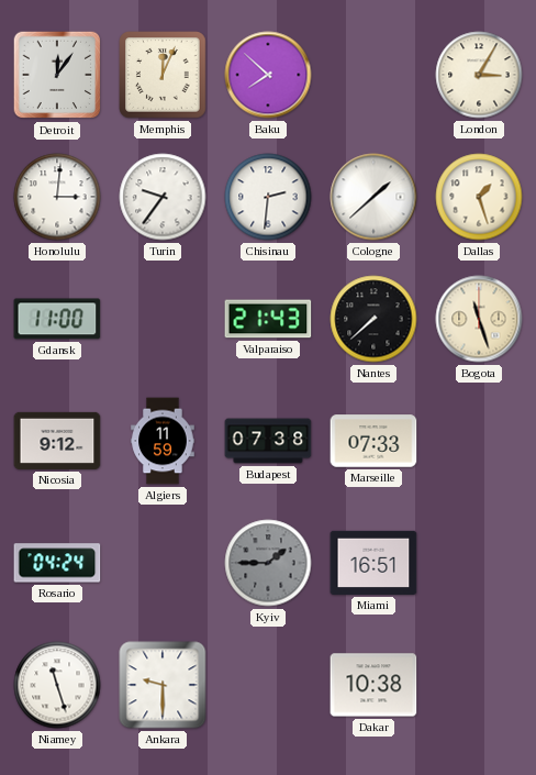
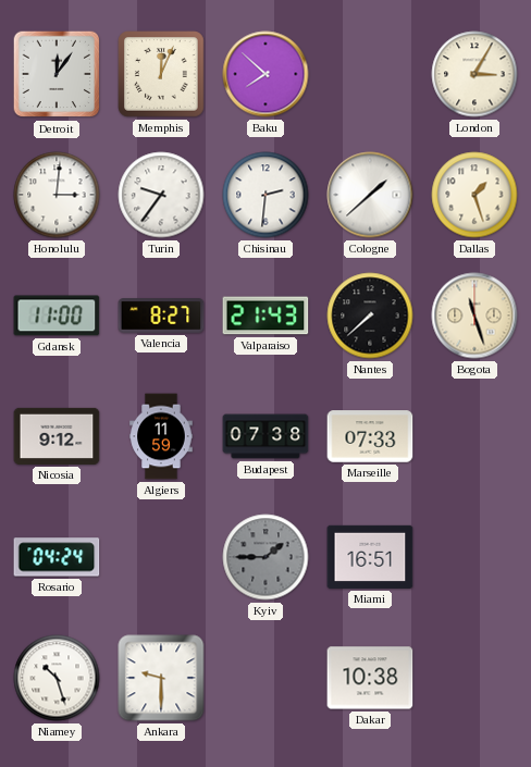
Valencia: none -> 8:27 (161, 316)
Niamey: 11:27 -> 10:27 (57, 678)
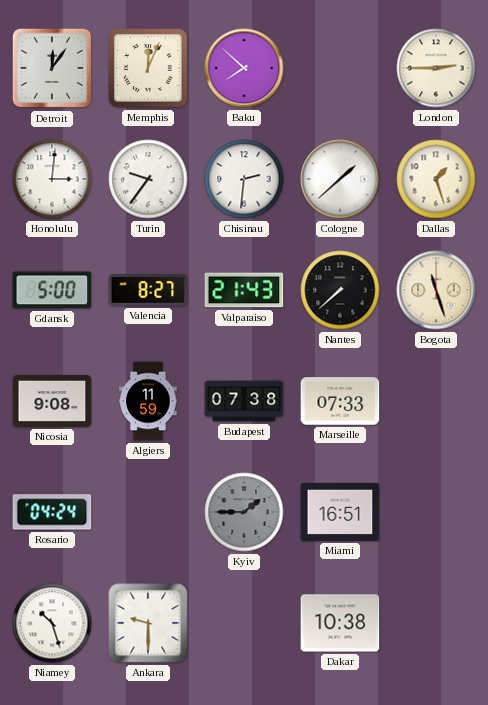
London: 3:05 -> 2:45 (436, 68)
Gdansk: 11:00 -> 5:00 (52, 290)
Nicosia: 9:12 -> 9:08 (52, 401)
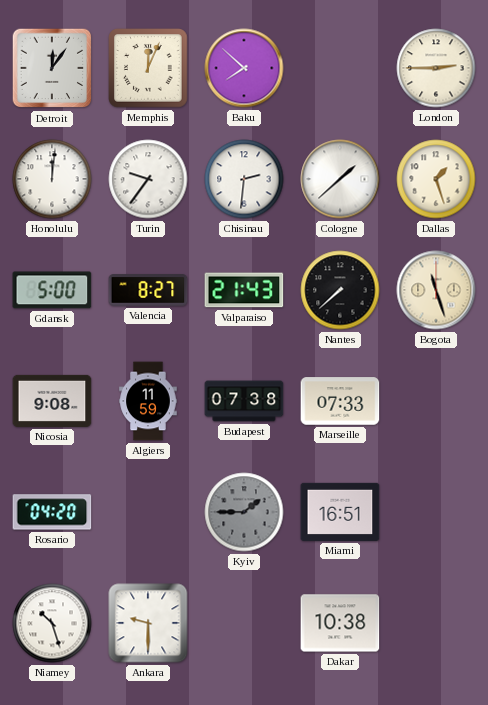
Honolulu: 3:01 -> 12:01 (52, 179)
Rosario: 04:24 -> 04:20 (52, 512)
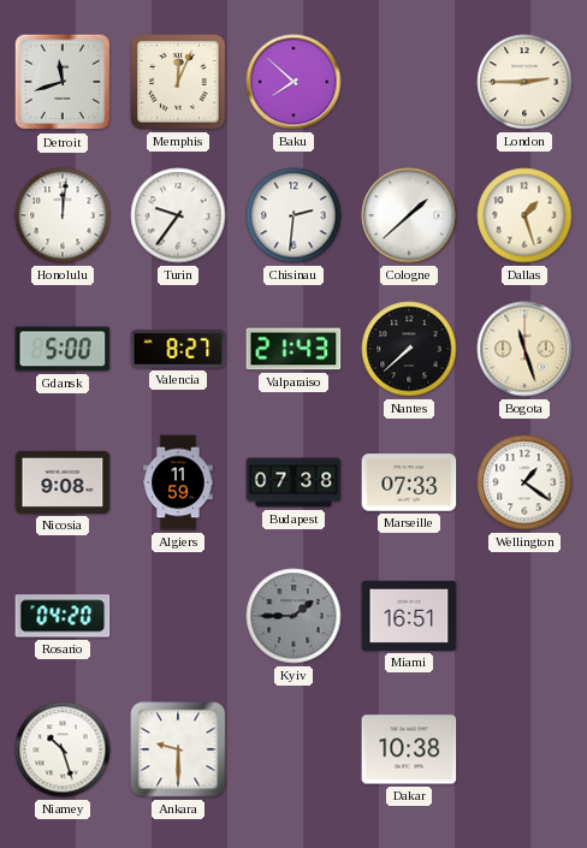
Detroit: 12:06 -> 11:42 (63, 82)
Wellington: none -> 1:21 (524, 482)
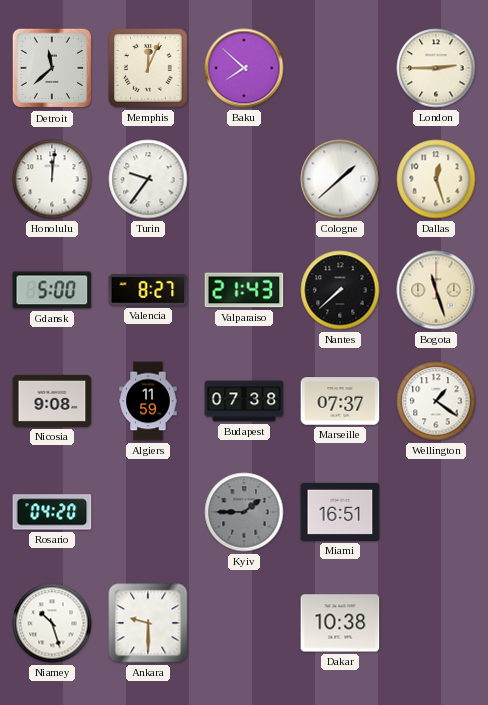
Detroit: 11:42 -> 11:38 (52, 68)
Chisinau: 2:31 -> none (293, 215)
Dallas: 1:27 -> 12:27 (436, 179)
Marseille: 07:33 -> 07:37 (340, 401)
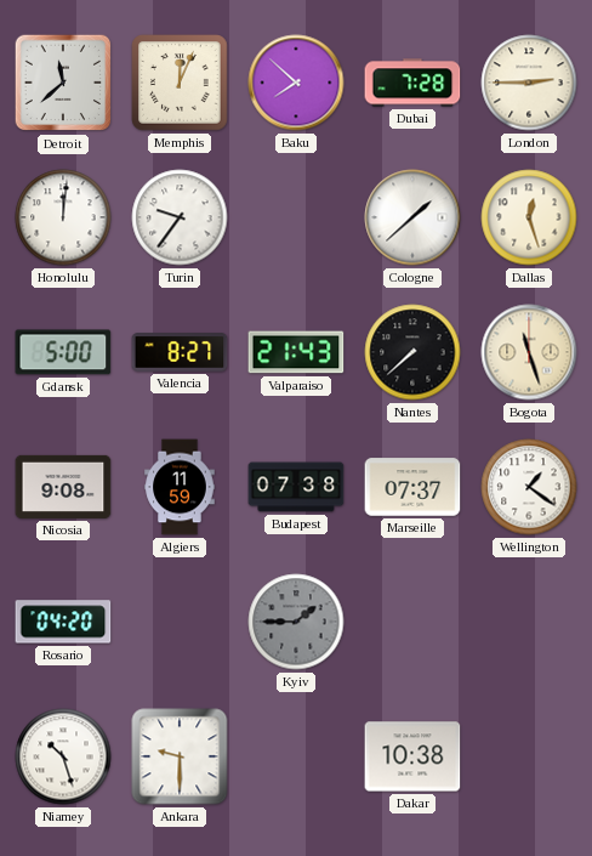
Dubai: none -> 7:28 (412, 83)
Miami: 16:51 -> none (340, 512)
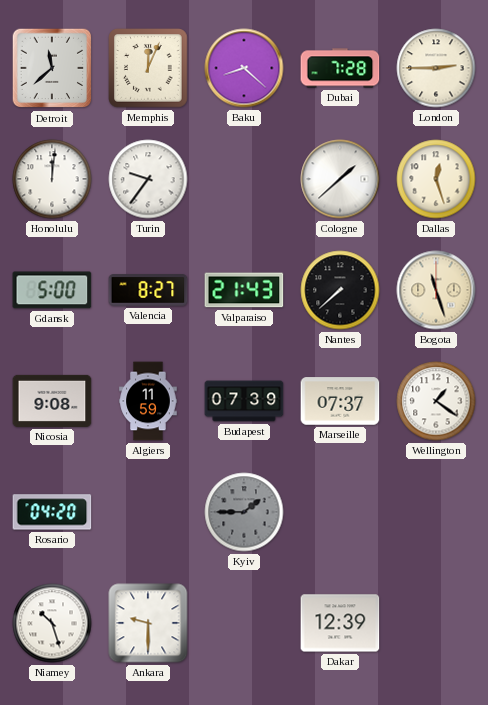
Baku: 7:52 -> 8:22 (244, 68)
Budapest: 07:38 -> 07:39 (244, 401)
Dakar: 10:38 -> 12:39 (340, 623)
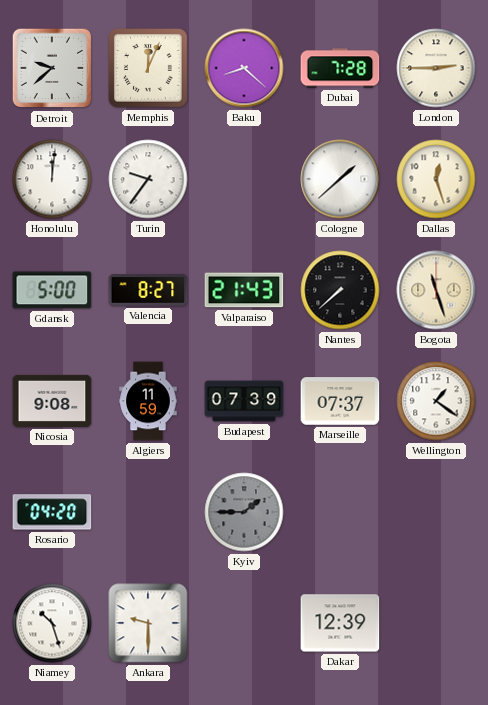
Detroit: 11:38 -> 9:38 (52, 68)
